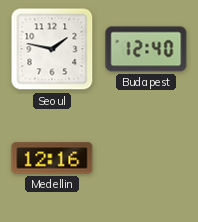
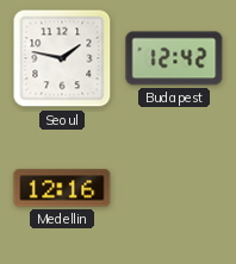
Budapest: 12:40 -> 12:42 (174, 58)
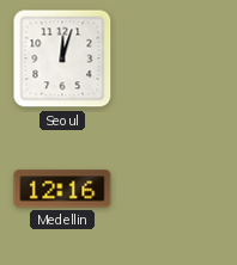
Seoul: 1:47 -> 12:03 (62, 58)
Budapest: 12:42 -> none (174, 58)
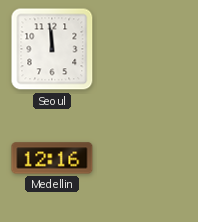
Seoul: 12:03 -> 11:59 (52, 49)
